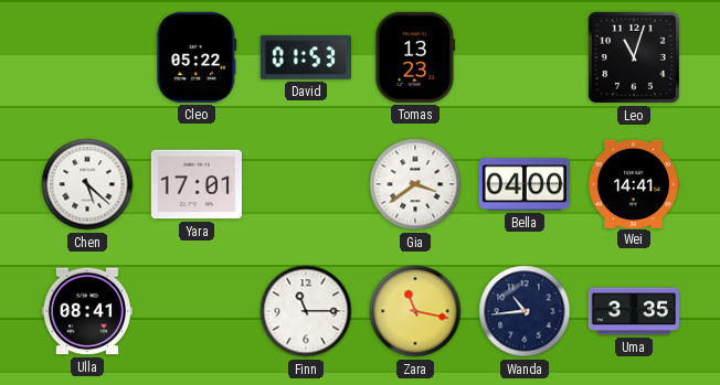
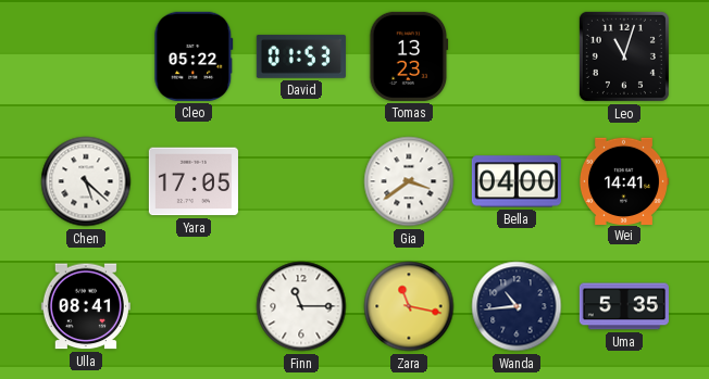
Yara: 17:01 -> 17:05 (194, 181)
Uma: 3:35 -> 5:35 (624, 306)
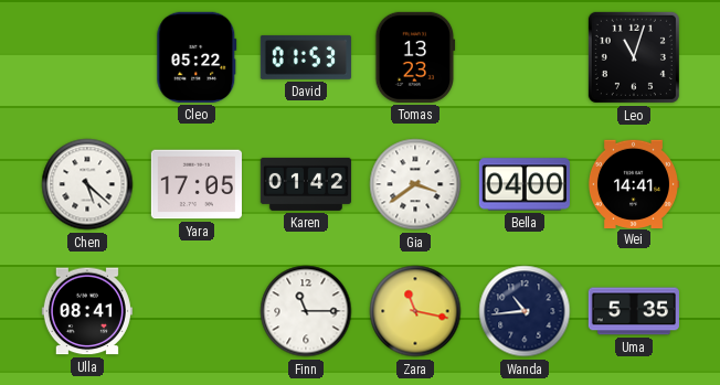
Karen: none -> 01:42 (306, 184)
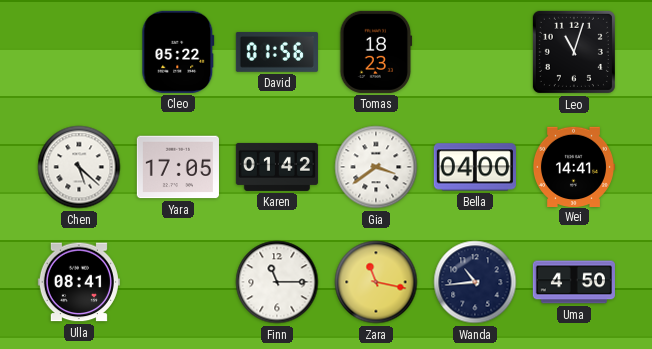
David: 01:53 -> 01:56 (277, 52)
Tomas: 13:23 -> 18:23 (376, 52)
Uma: 5:35 -> 4:50 (574, 282)
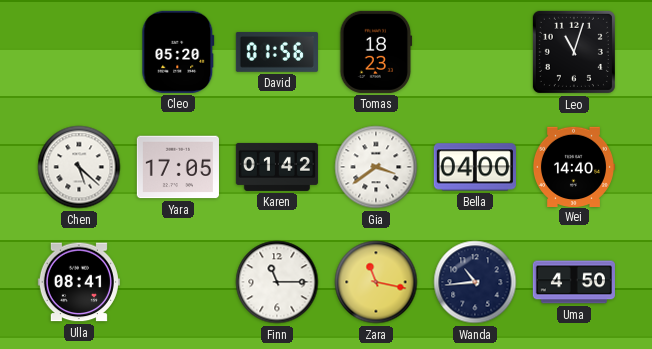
Cleo: 05:22 -> 05:20 (178, 52)
Wei: 14:41 -> 14:40 (573, 166)
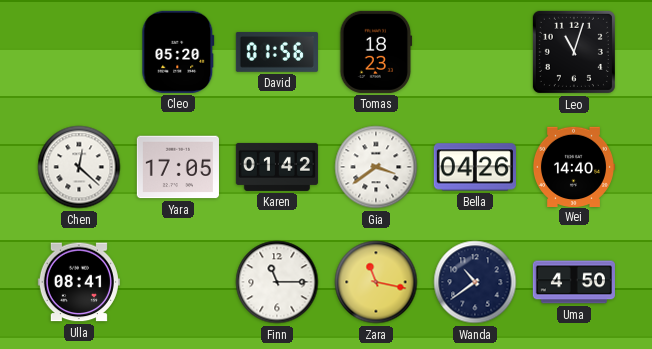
Chen: 5:22 -> 12:22 (79, 167)
Bella: 04:00 -> 04:26 (475, 167)
Wanda: 10:44 -> 10:39 (475, 282)
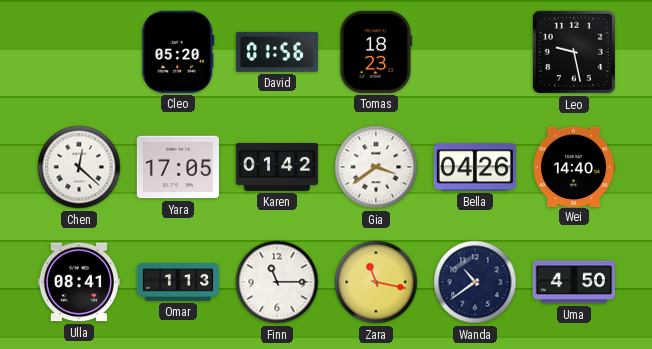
Leo: 11:03 -> 9:28 (574, 52)
Omar: none -> 1:13 (177, 282)
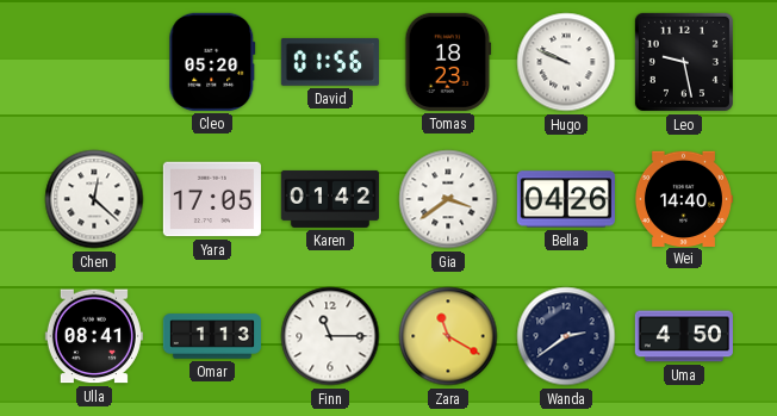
Hugo: none -> 9:49 (566, 62)
Zara: 11:17 -> 11:20 (448, 336)
Wanda: 10:39 -> 2:39 (566, 336)
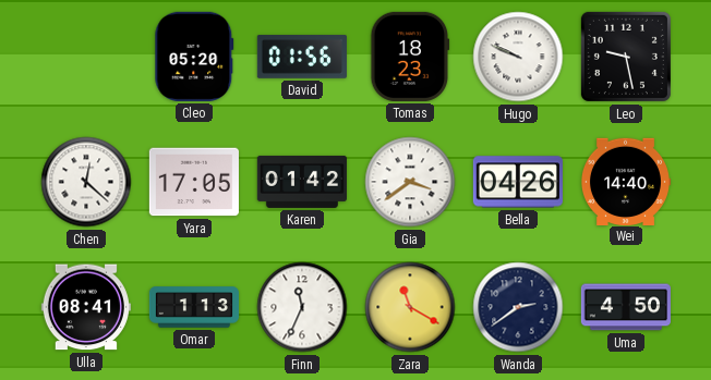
Finn: 11:15 -> 11:34 (302, 307)
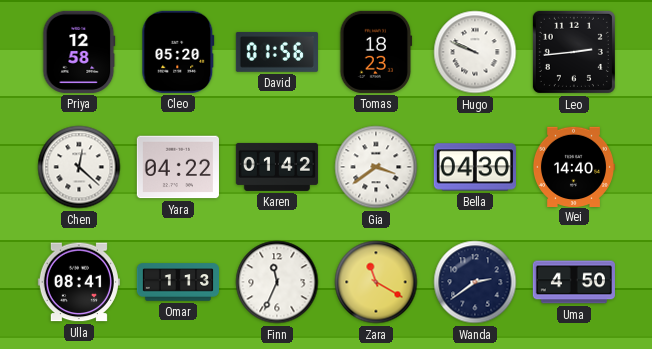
Priya: none -> 12:58 (79, 52)
Leo: 9:28 -> 2:44 (574, 52)
Yara: 17:05 -> 04:22 (178, 167)
Bella: 04:26 -> 04:30 (475, 167)
